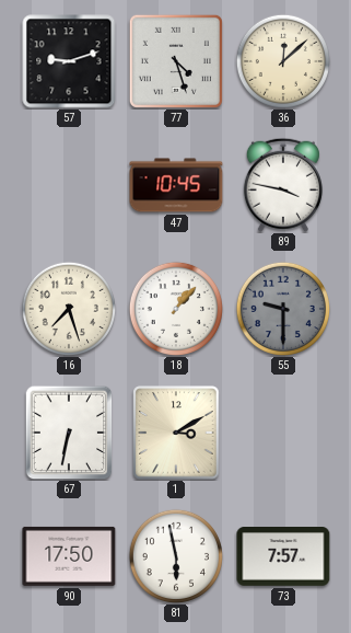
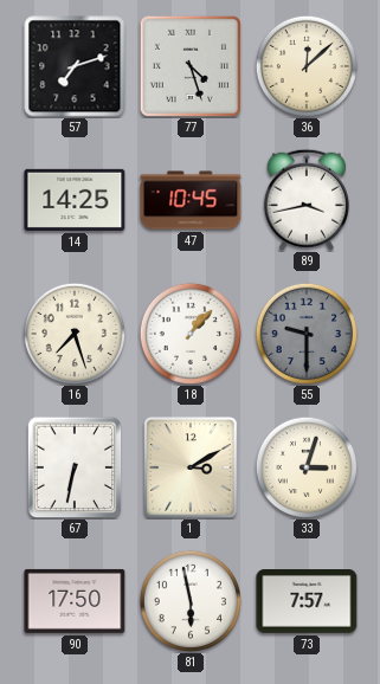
57: 9:12 -> 7:12 (75, 66)
14: none -> 14:25 (75, 200)
89: 3:47 -> 3:43 (307, 200)
33: none -> 3:03 (307, 467)
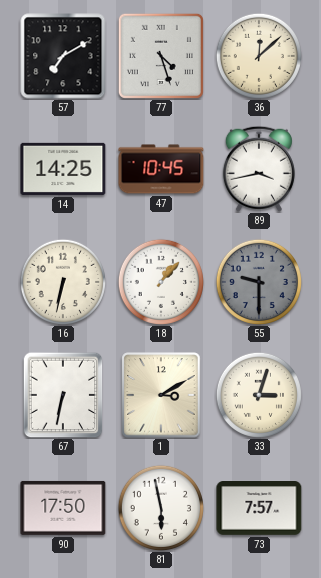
57: 7:12 -> 7:10 (63, 56)
16: 7:27 -> 6:32 (63, 282)
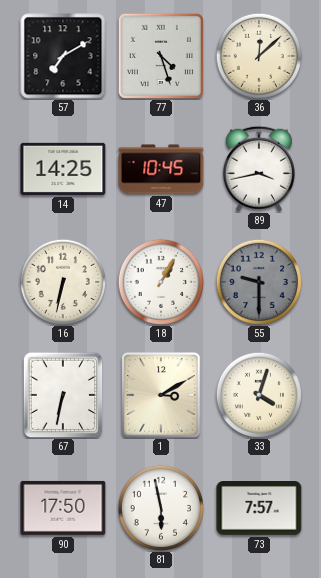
18: 1:07 -> 1:05 (161, 282)
33: 3:03 -> 4:03 (259, 395)
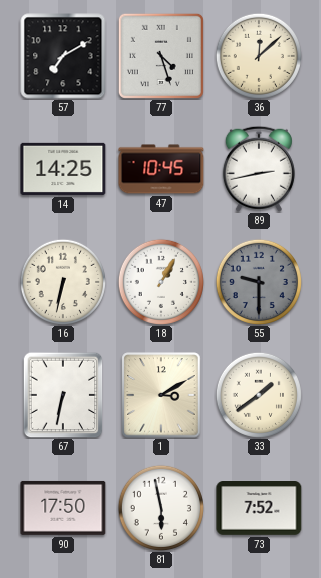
89: 3:43 -> 2:43 (259, 169)
33: 4:03 -> 1:39 (259, 395)
73: 7:57 -> 7:52 (259, 509)
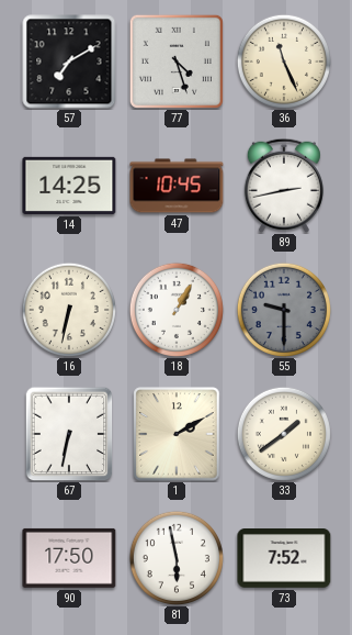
36: 12:08 -> 11:26 (284, 62)
1: 3:10 -> 2:10 (177, 434)
